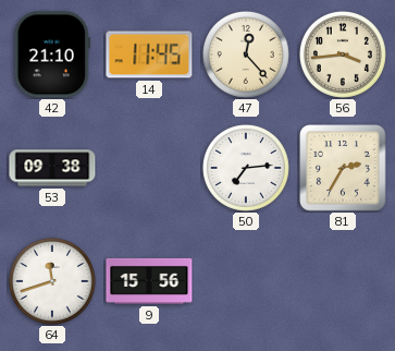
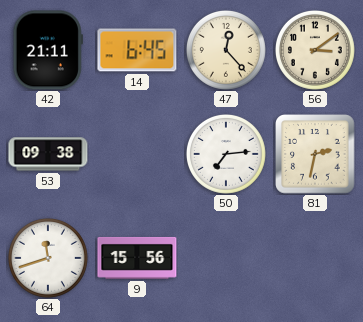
42: 21:10 -> 21:11 (48, 50)
14: 11:45 -> 6:45 (137, 50)
56: 3:44 -> 3:09 (315, 50)
81: 2:35 -> 2:32 (315, 154)
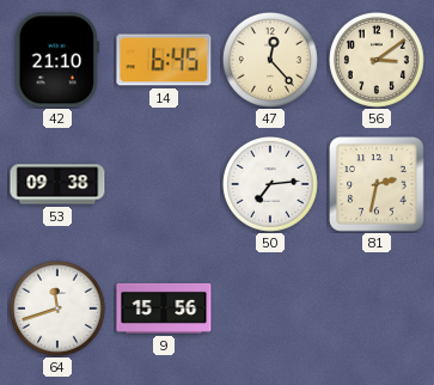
42: 21:11 -> 21:10 (57, 60)
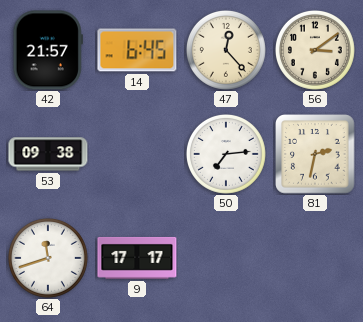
42: 21:10 -> 21:57 (48, 50)
9: 15:56 -> 17:17 (137, 258)
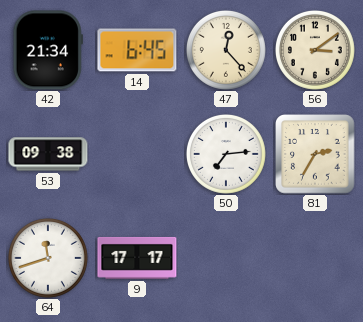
42: 21:57 -> 21:34 (48, 50)
81: 2:32 -> 2:35 (315, 154)
